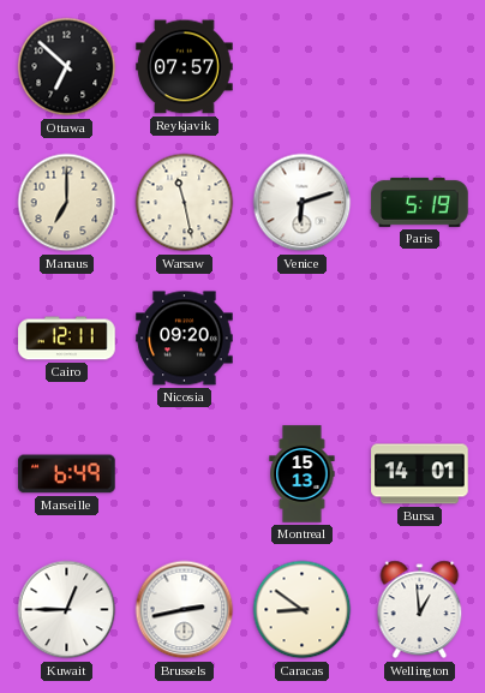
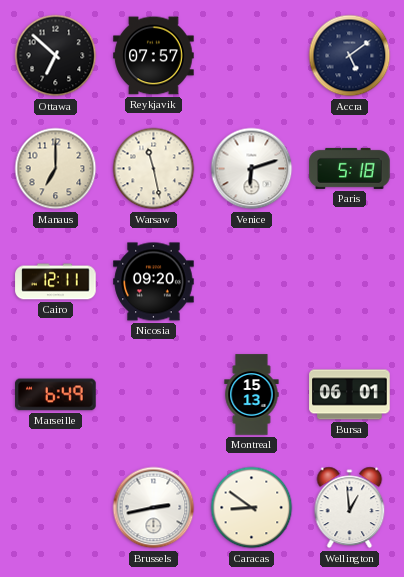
Accra: none -> 5:09 (350, 56)
Paris: 5:19 -> 5:18 (350, 168)
Bursa: 14:01 -> 06:01 (350, 395)
Kuwait: 12:45 -> none (67, 610)
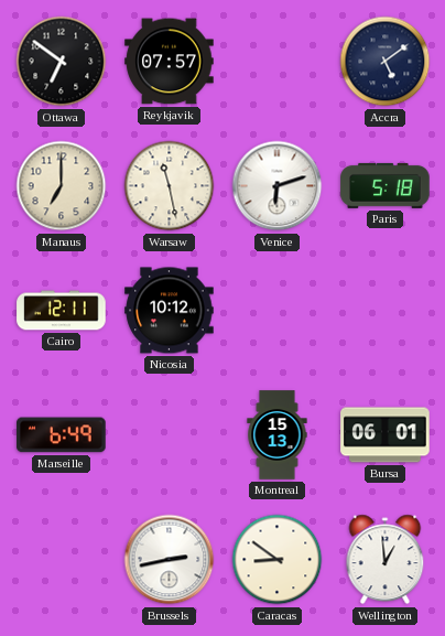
Ottawa: 6:52 -> 6:51 (62, 62)
Nicosia: 09:20 -> 10:12 (170, 311)
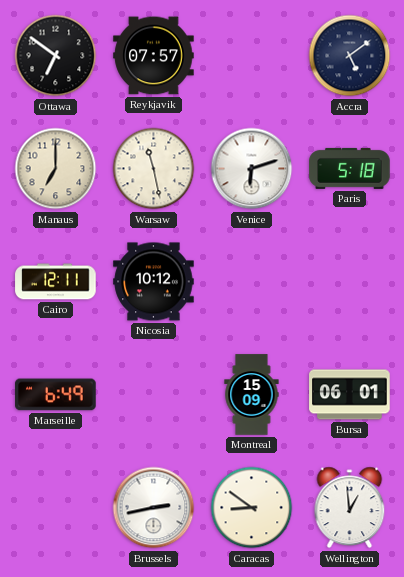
Montreal: 15:13 -> 15:09 (252, 395)
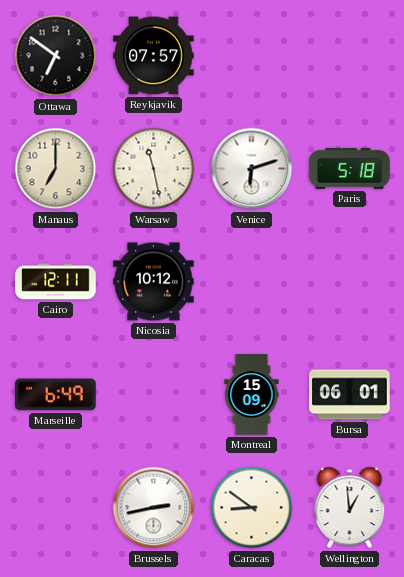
Accra: 5:09 -> none (350, 56)
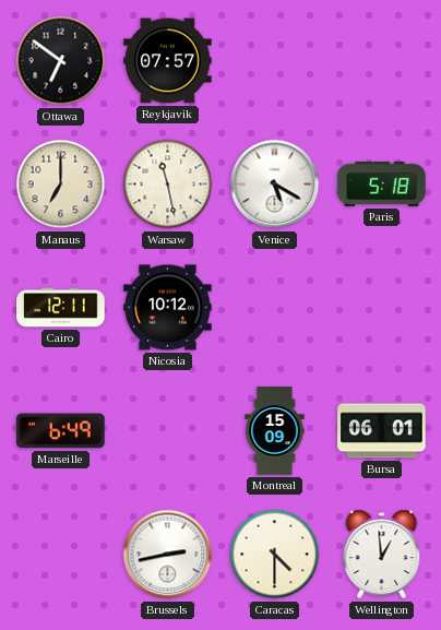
Venice: 6:12 -> 5:20 (275, 185)
Caracas: 8:51 -> 4:30 (275, 555)
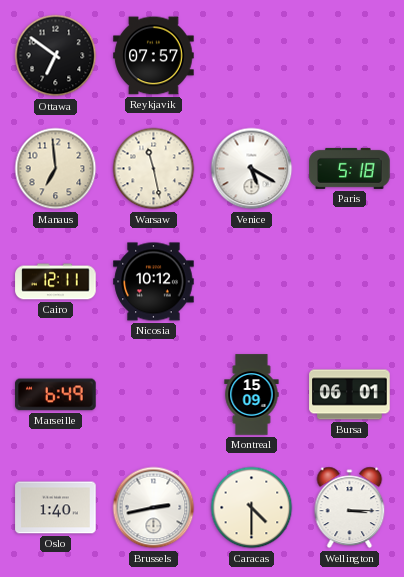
Manaus: 7:00 -> 6:59 (56, 169)
Oslo: none -> 1:40 (56, 508)
Wellington: 12:59 -> 3:15 (350, 508)
